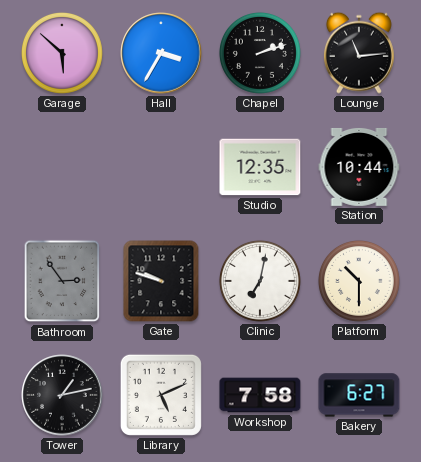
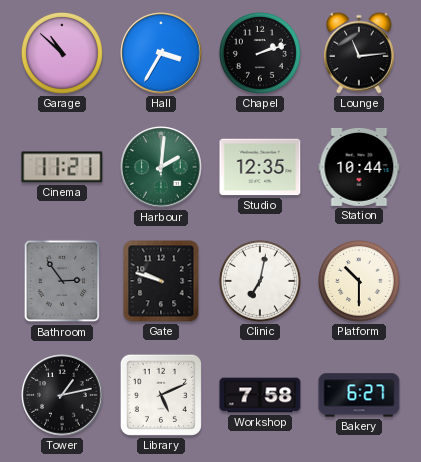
Garage: 5:52 -> 10:52 (62, 53)
Cinema: none -> 11:21 (62, 167)
Harbour: none -> 2:01 (161, 167)
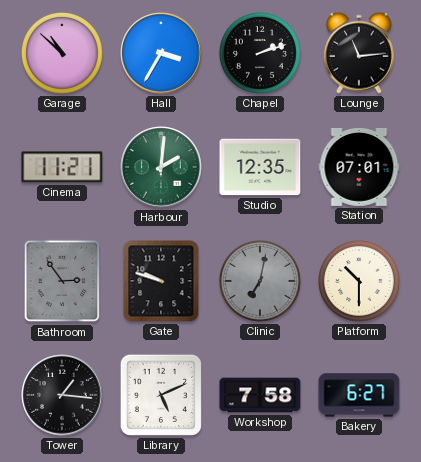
Station: 10:44 -> 07:01 (359, 167)
Clinic dial: white -> grey (260, 281)
Tower: 1:13 -> 1:16 (62, 395)
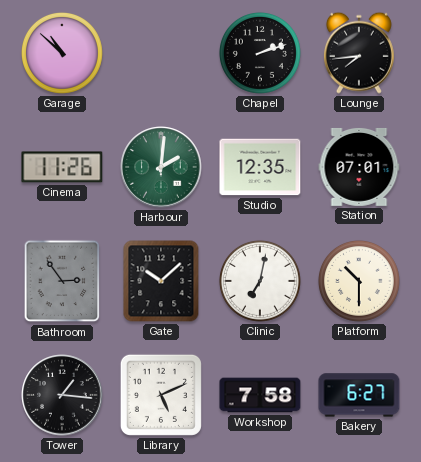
Hall: 3:35 -> none (161, 53)
Lounge: 11:14 -> 7:44 (359, 53)
Cinema: 11:21 -> 11:26 (62, 167)
Gate: 9:48 -> 10:08 (161, 281)
Clinic dial: grey -> white (260, 281)
